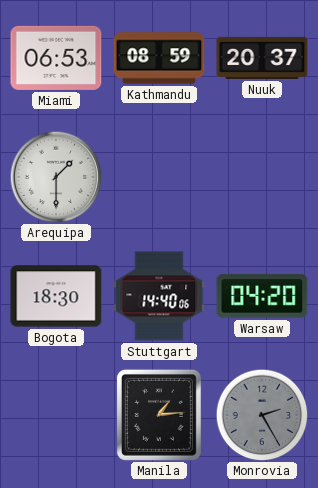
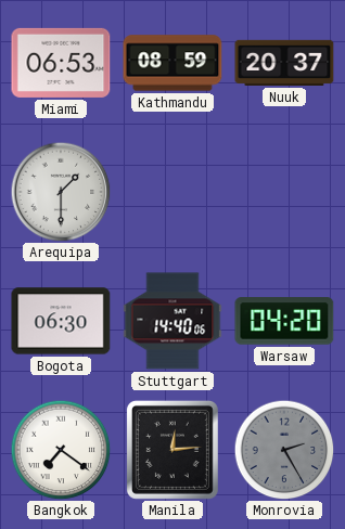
Bogota: 18:30 -> 06:30 (61, 321)
Bangkok: none -> 7:21 (61, 450)
Manila: 1:14 -> 12:14 (173, 450)
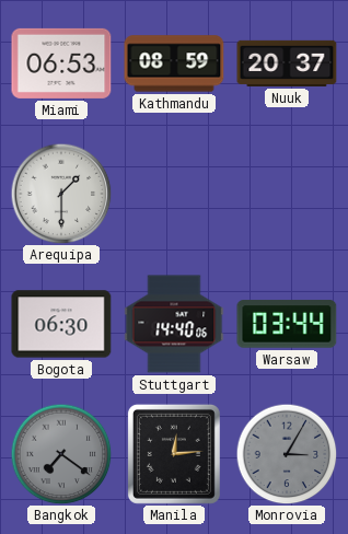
Warsaw: 04:20 -> 03:44 (287, 324)
Bangkok dial: white -> grey (61, 454)
Monrovia: 2:25 -> 3:05 (287, 454)
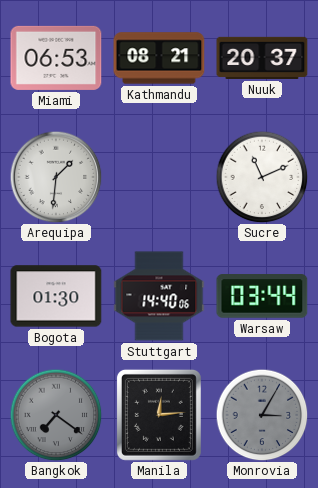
Kathmandu: 08:59 -> 08:21 (159, 58)
Arequipa: 1:30 -> 1:31 (56, 177)
Sucre: none -> 11:11 (262, 177)
Bogota: 06:30 -> 01:30 (56, 296)
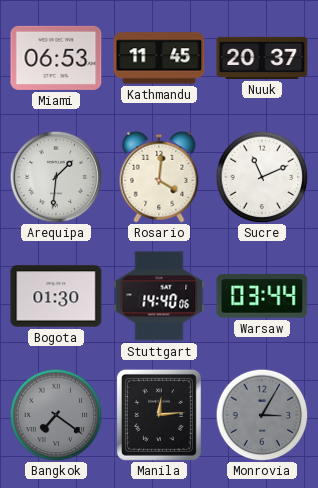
Kathmandu: 08:21 -> 11:45 (159, 58)
Rosario: none -> 4:01 (159, 177)
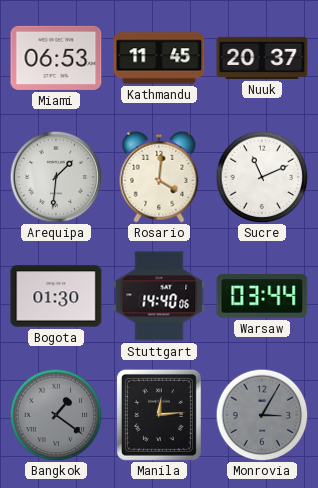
Bangkok: 7:21 -> 1:21 (56, 415)
